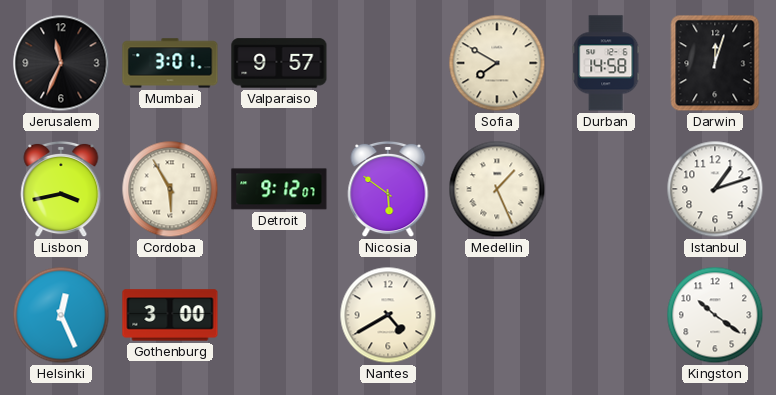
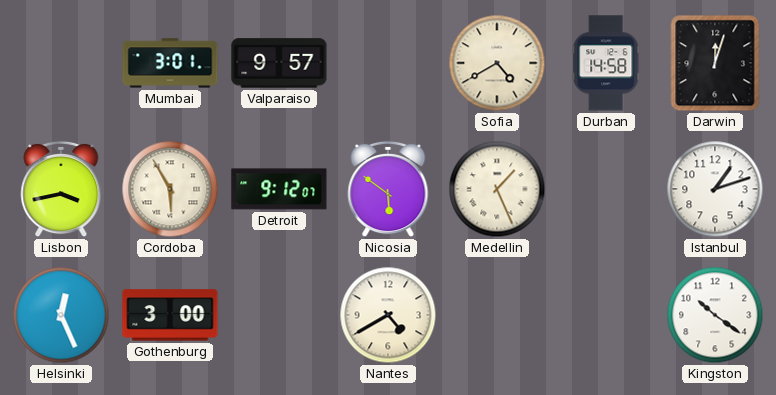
Jerusalem: 11:34 -> none (61, 63)
Sofia: 7:50 -> 4:40 (497, 63)
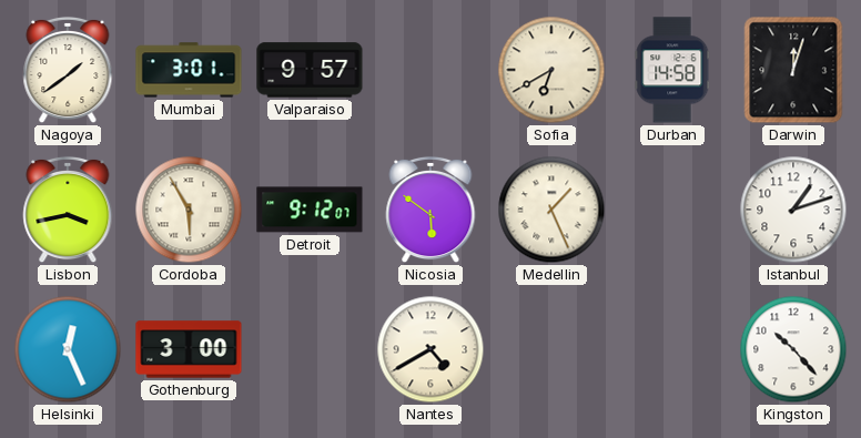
Nagoya: none -> 1:39 (68, 70)
Sofia: 4:40 -> 6:40 (551, 70)
Kingston: 10:21 -> 10:23 (793, 349)
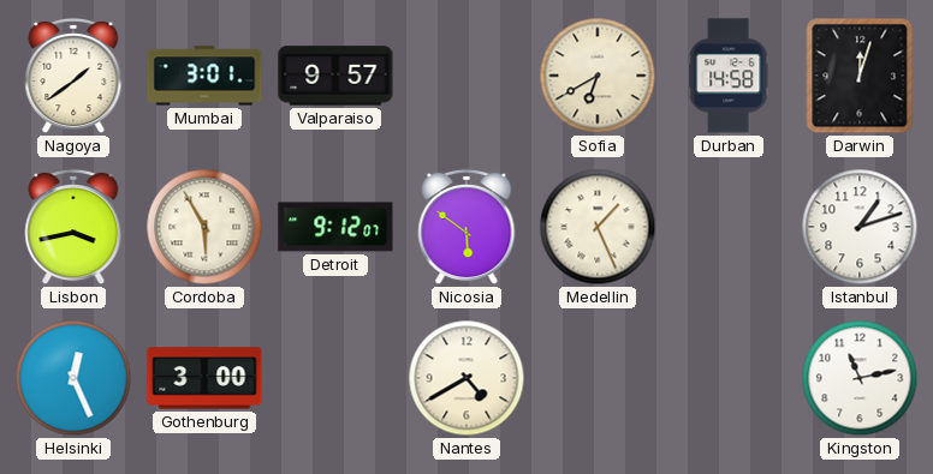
Kingston: 10:23 -> 11:13 (860, 378)
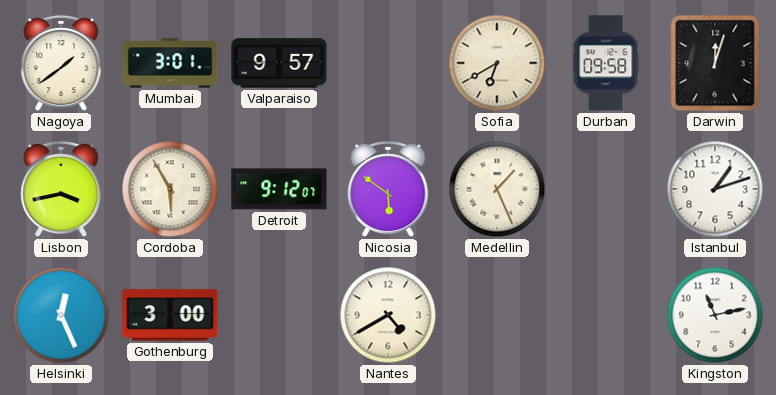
Durban: 14:58 -> 09:58 (606, 63)
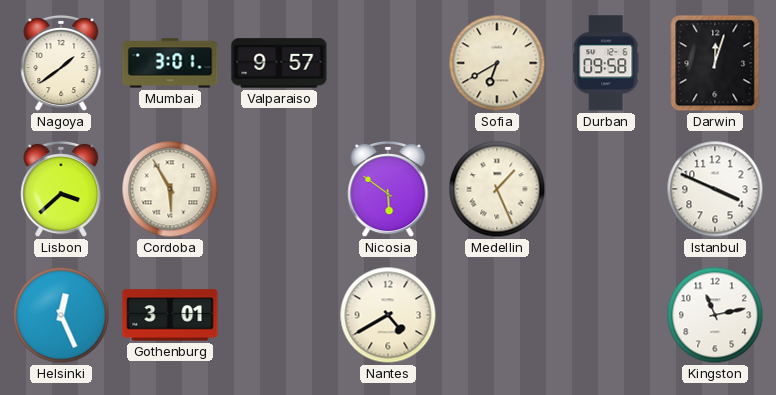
Lisbon: 3:43 -> 3:38 (61, 189)
Detroit: 9:12 -> none (279, 189)
Istanbul: 1:12 -> 3:49 (715, 189)
Gothenburg: 3:00 -> 3:01 (170, 315)
